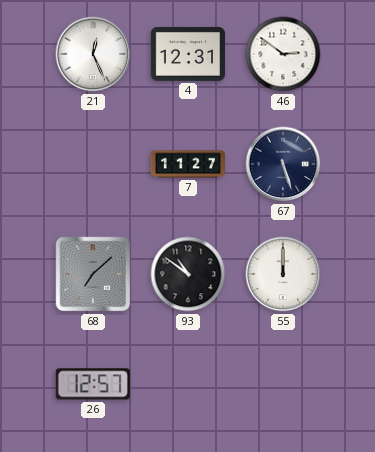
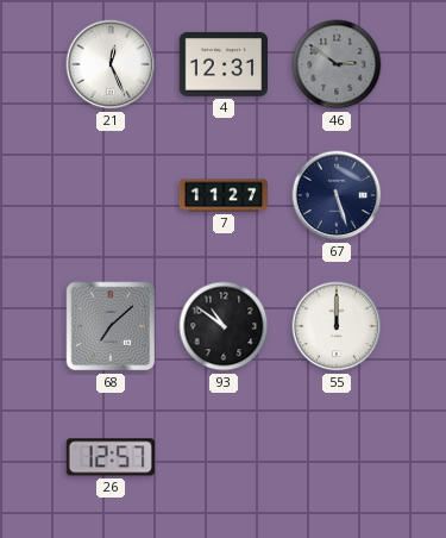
46 dial: white -> grey (337, 64)
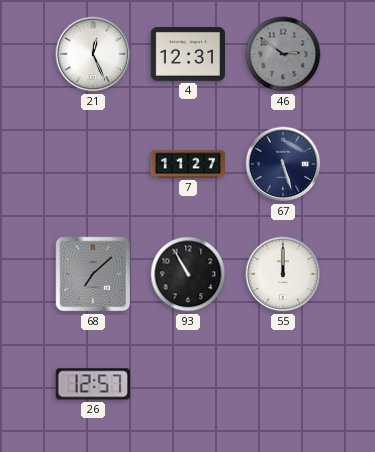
93: 10:51 -> 10:55 (188, 274)
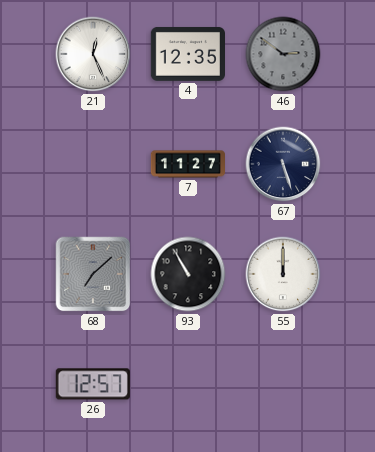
4: 12:31 -> 12:35 (187, 54)
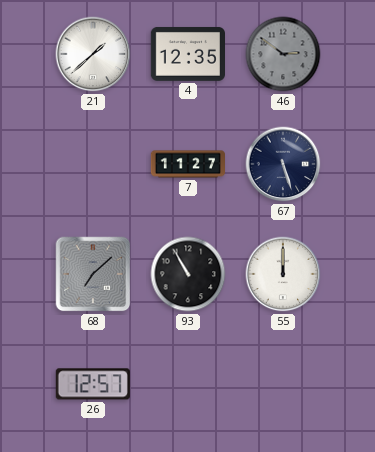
21: 12:26 -> 1:38 (93, 54)
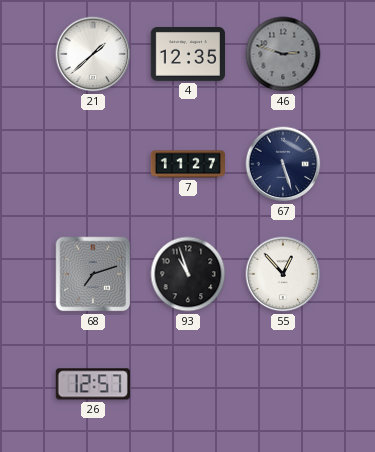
46: 2:51 -> 2:48 (283, 54)
68: 7:08 -> 7:12 (93, 274)
93: 10:55 -> 10:57 (188, 274)
55: 12:00 -> 12:53 (283, 274)
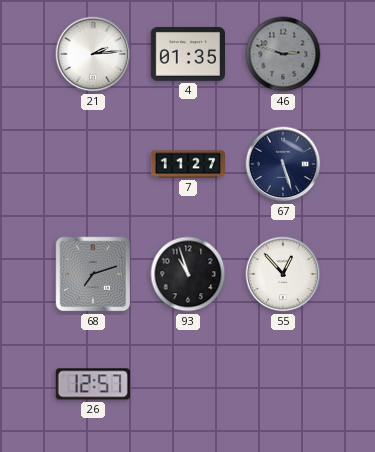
21: 1:38 -> 2:14 (93, 54)
4: 12:35 -> 01:35 (187, 54)
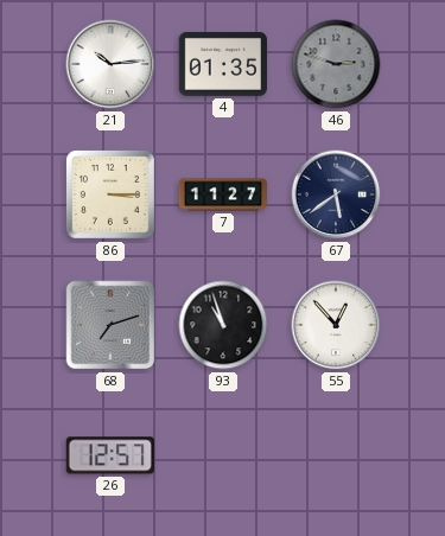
21: 2:14 -> 10:14 (110, 64)
86: none -> 3:15 (110, 194)
67: 5:27 -> 5:39 (336, 194)
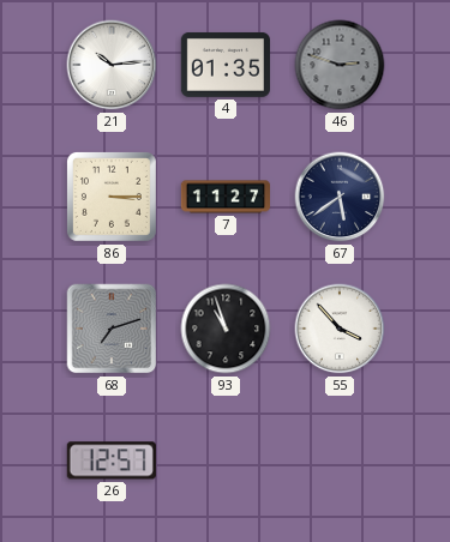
55: 12:53 -> 3:53 (340, 329)
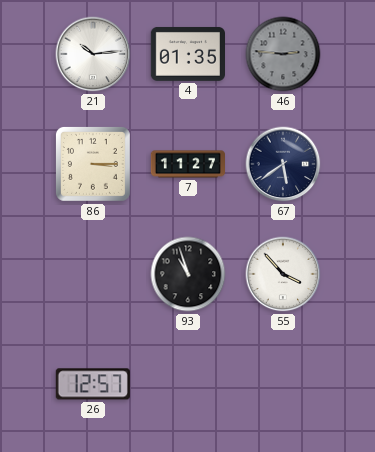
46: 2:48 -> 2:46 (283, 54)
68: 7:12 -> none (112, 329)
